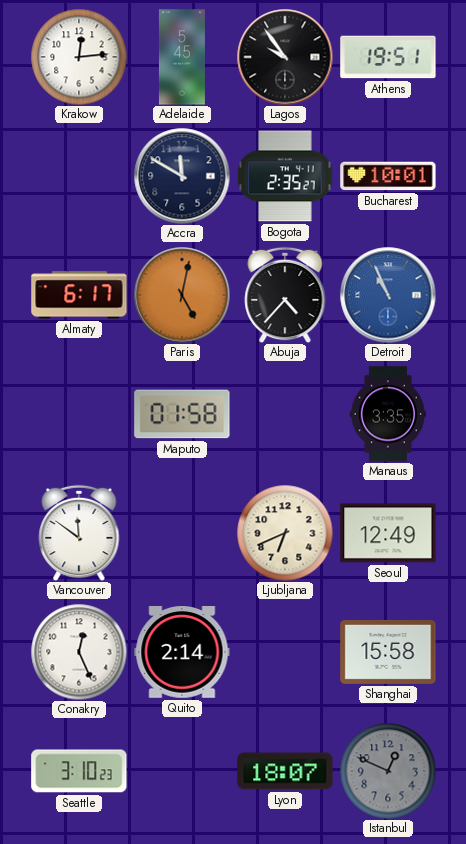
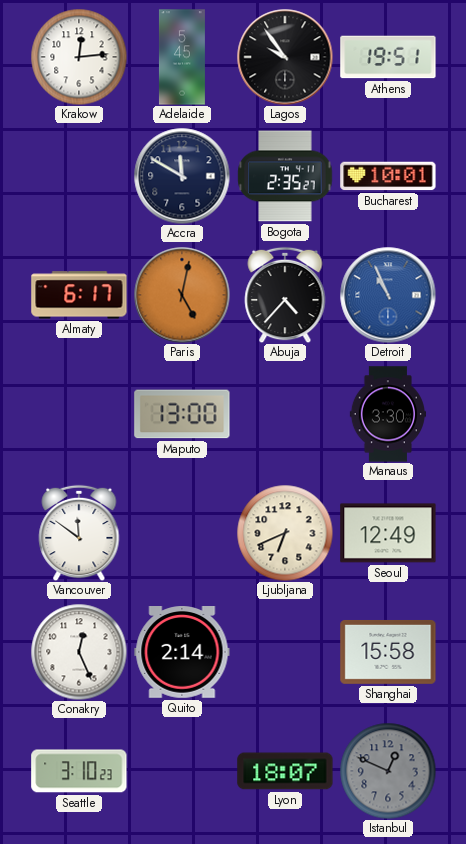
Maputo: 01:58 -> 13:00 (182, 414)
Manaus: 3:35 -> 3:30 (387, 414)
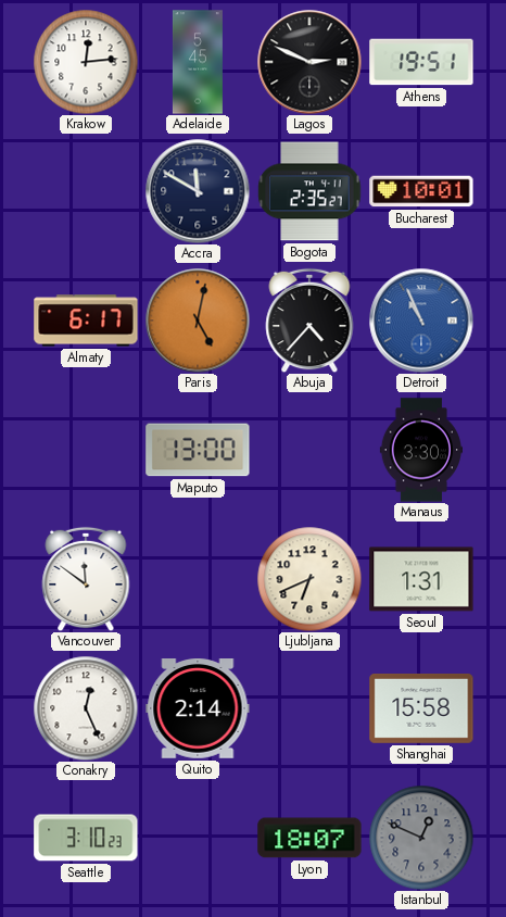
Lagos: 9:54 -> 2:49 (309, 62)
Seoul: 12:49 -> 1:31 (421, 579)
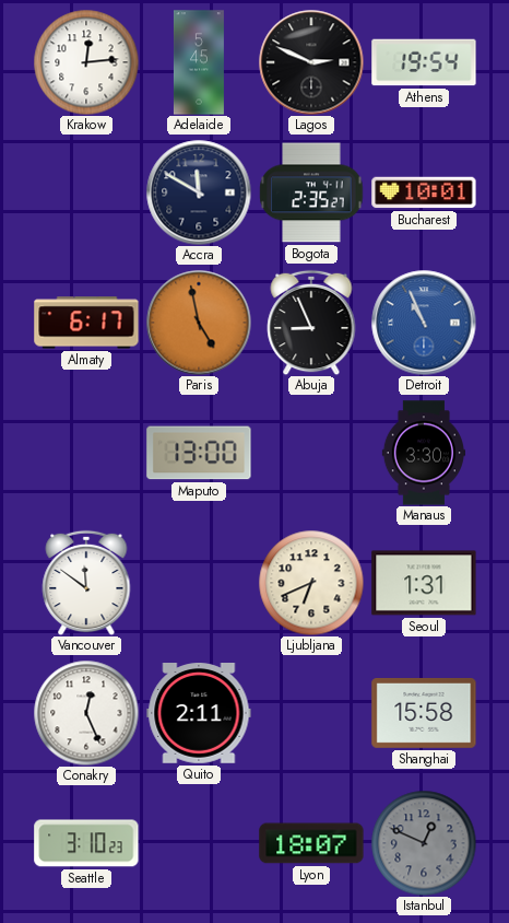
Athens: 19:51 -> 19:54 (424, 62)
Paris: 5:02 -> 4:58 (199, 323)
Abuja: 4:37 -> 8:56 (311, 323)
Quito: 2:14 -> 2:11 (199, 714)
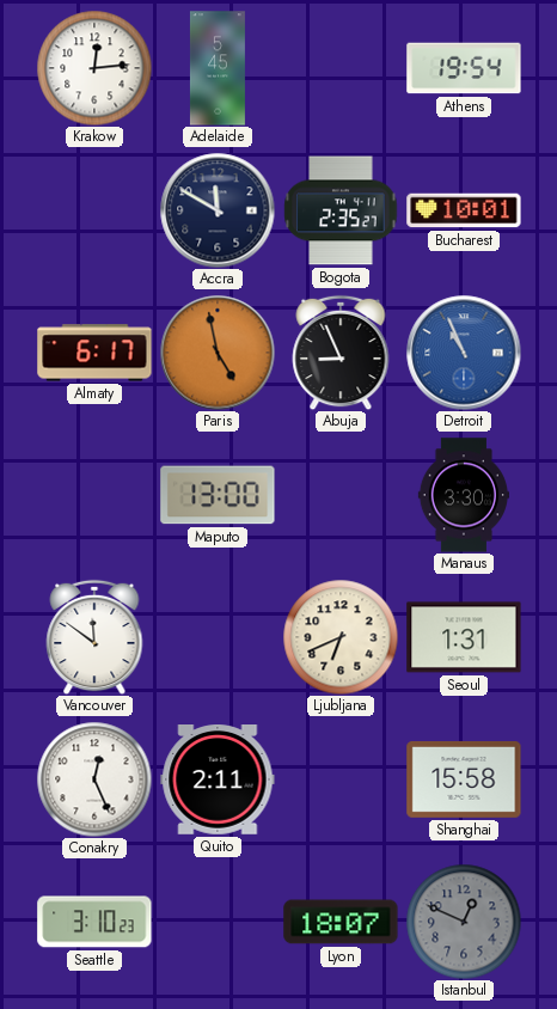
Lagos: 2:49 -> none (311, 62)
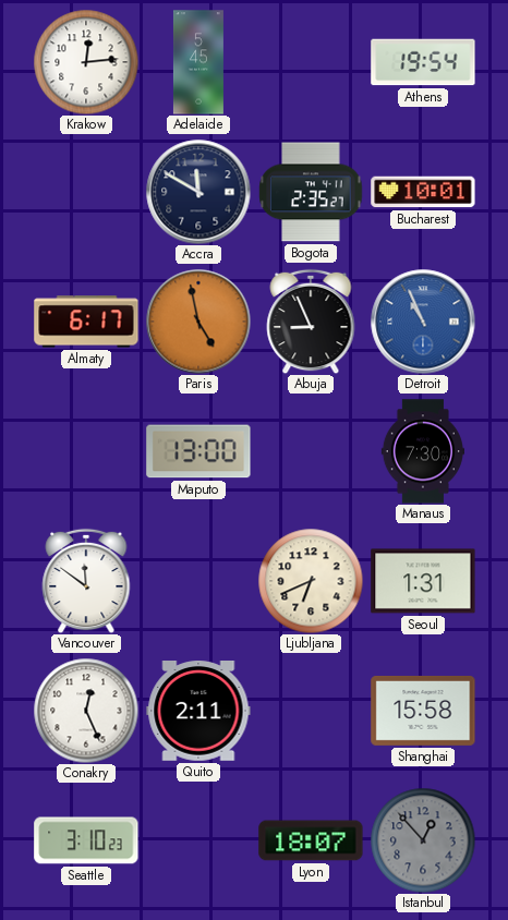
Manaus: 3:30 -> 7:30 (422, 451)
Istanbul: 12:49 -> 12:53 (423, 840)
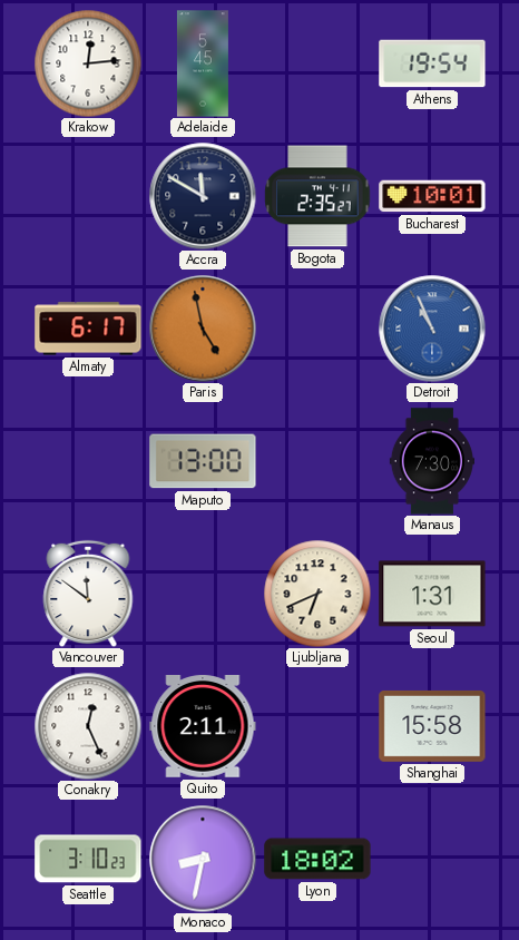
Abuja: 8:56 -> none (311, 322)
Monaco: none -> 8:32 (203, 859)
Lyon: 18:07 -> 18:02 (317, 859)
Istanbul: 12:53 -> none (423, 840)
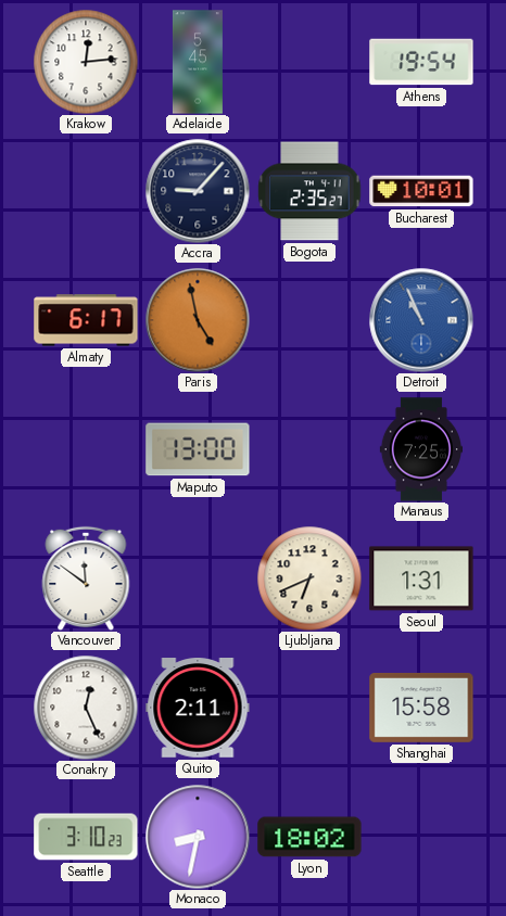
Accra: 11:50 -> 9:07 (198, 191)
Manaus: 7:30 -> 7:25 (420, 449)
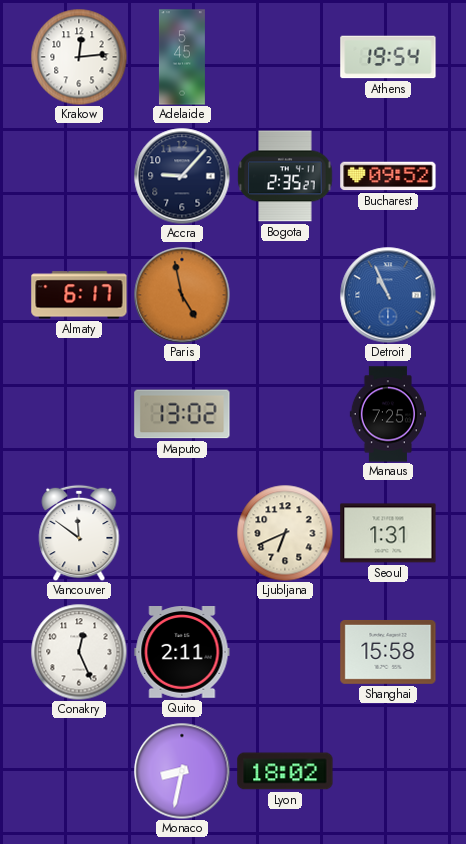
Bucharest: 10:01 -> 09:52 (388, 176)
Maputo: 13:00 -> 13:02 (182, 414)
Seattle: 3:10 -> none (86, 837)
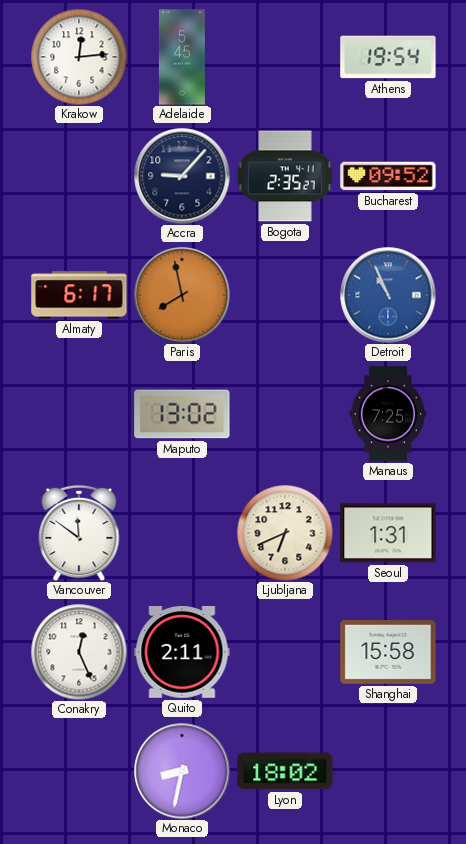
Paris: 4:58 -> 7:58 (182, 295)
